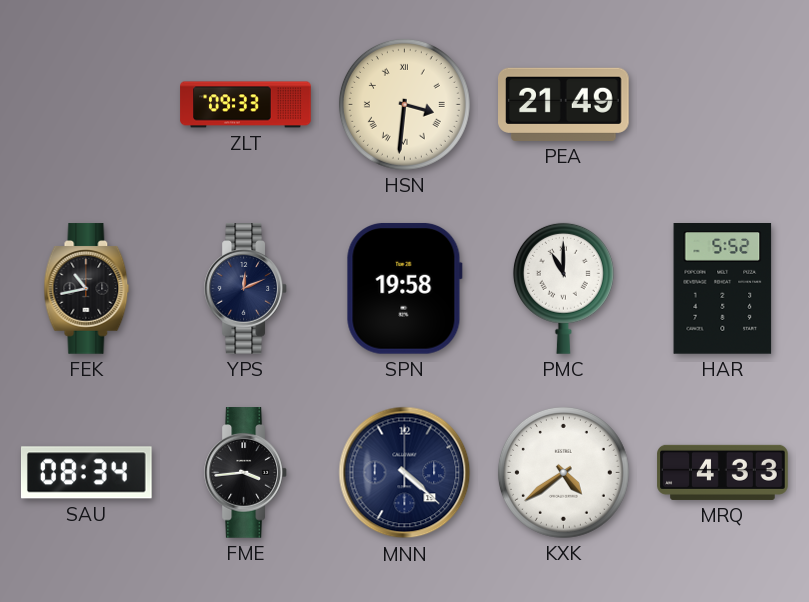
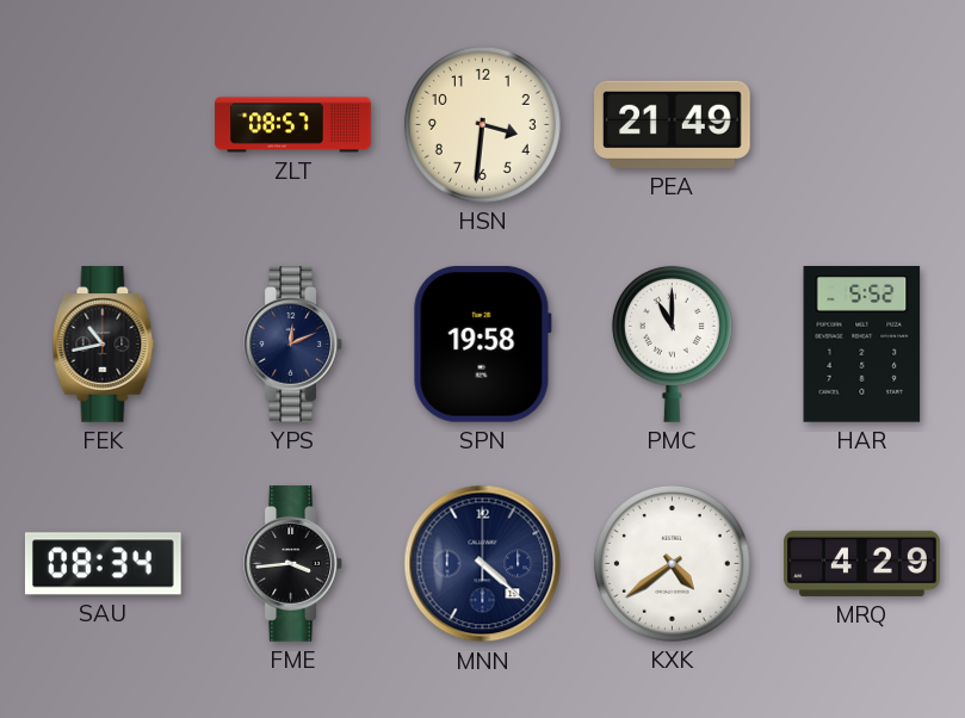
ZLT: 09:33 -> 08:57 (293, 125)
HSN numerals: Roman -> Arabic (482, 124)
MRQ: 4:33 -> 4:29 (862, 563)
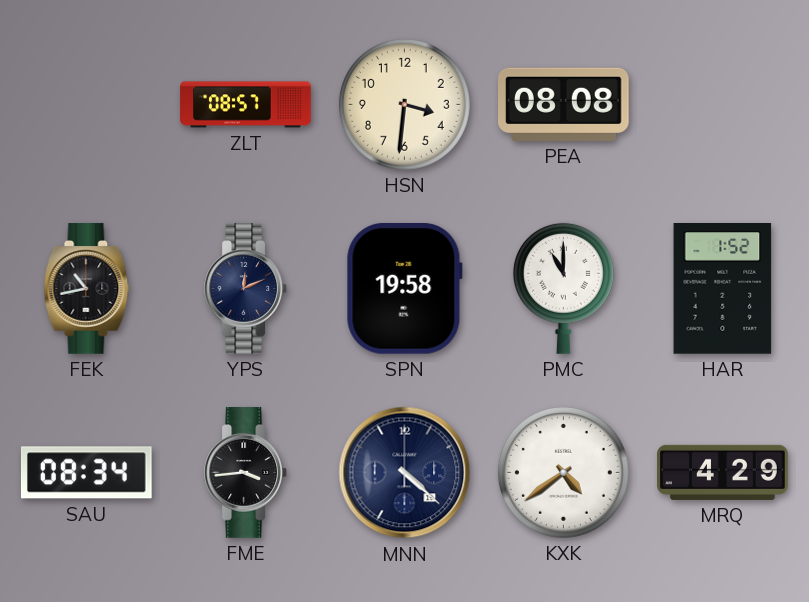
PEA: 21:49 -> 08:08 (564, 104)
HAR: 5:52 -> 1:52 (723, 289)
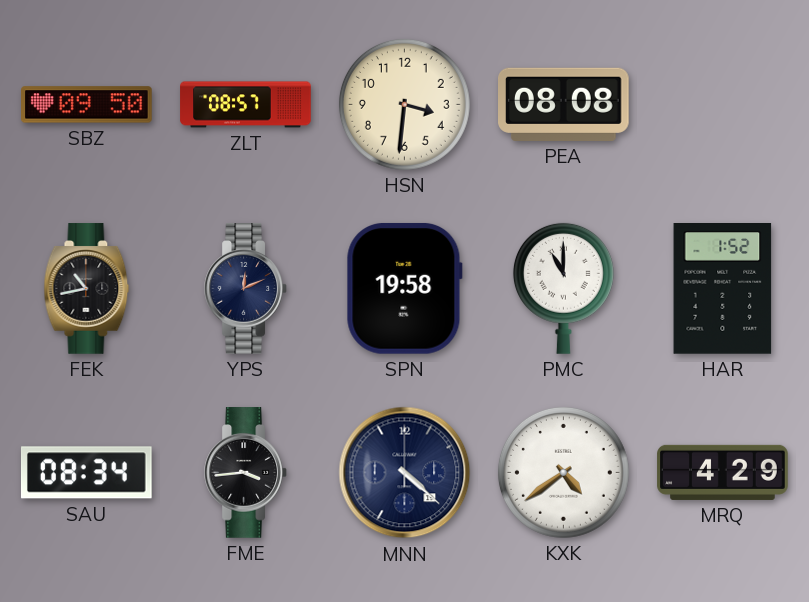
SBZ: none -> 09:50 (87, 105)
